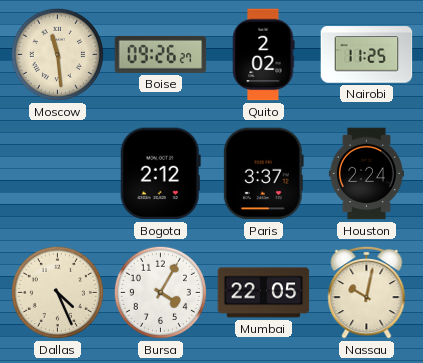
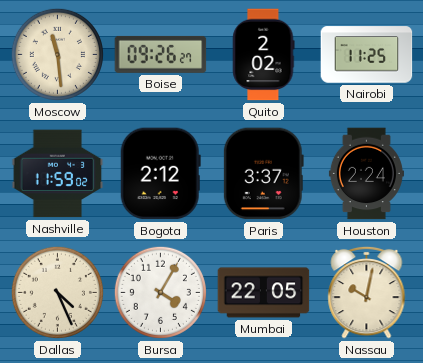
Nashville: none -> 11:59 (58, 174)
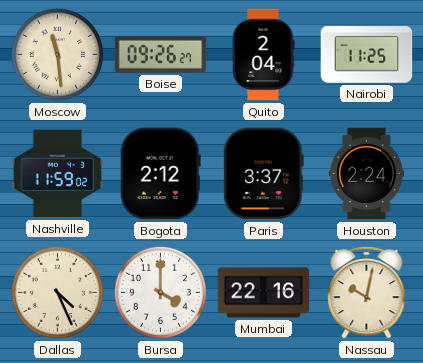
Quito: 2:02 -> 2:04 (263, 55)
Bursa: 4:05 -> 4:00 (160, 292)
Mumbai: 22:05 -> 22:16 (264, 293)
